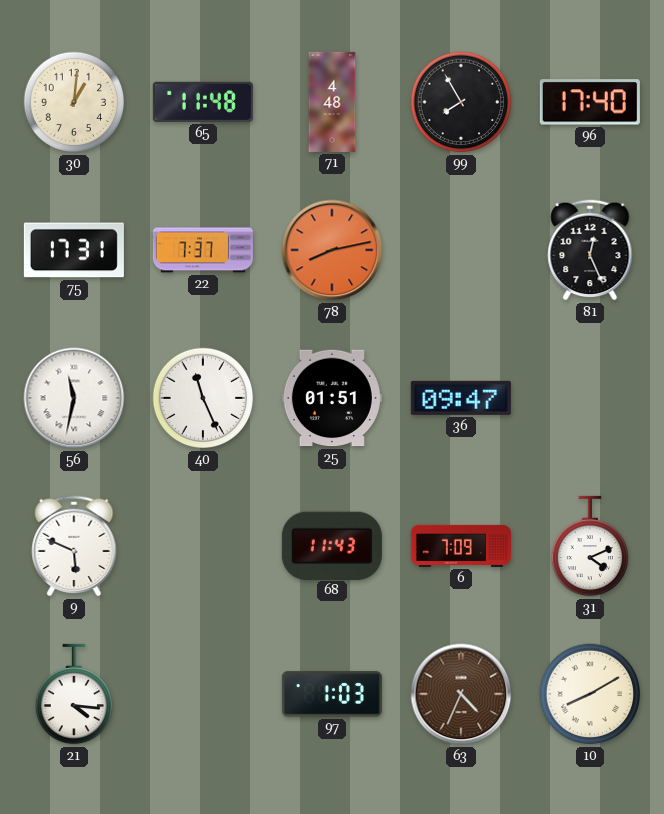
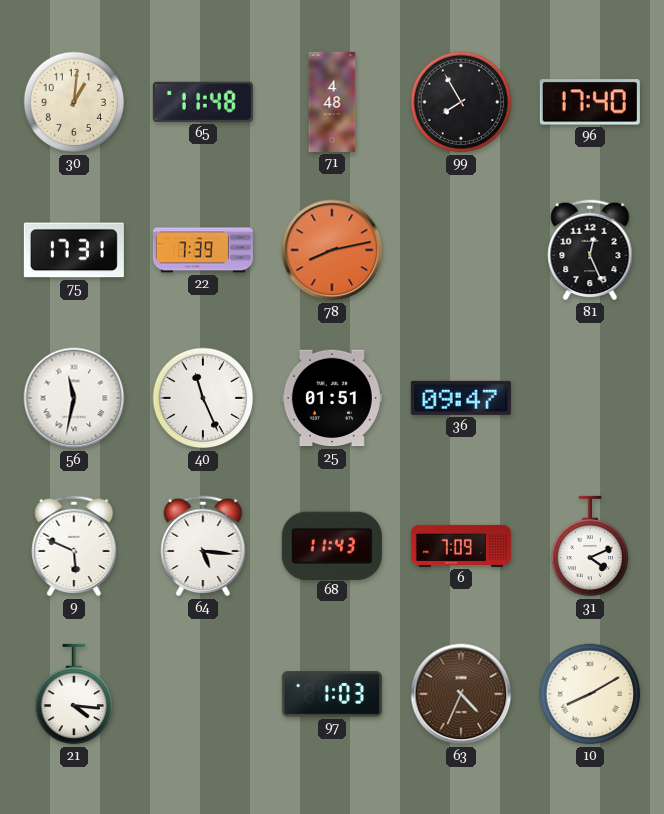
22: 7:37 -> 7:39 (203, 250)
64: none -> 5:16 (203, 546)
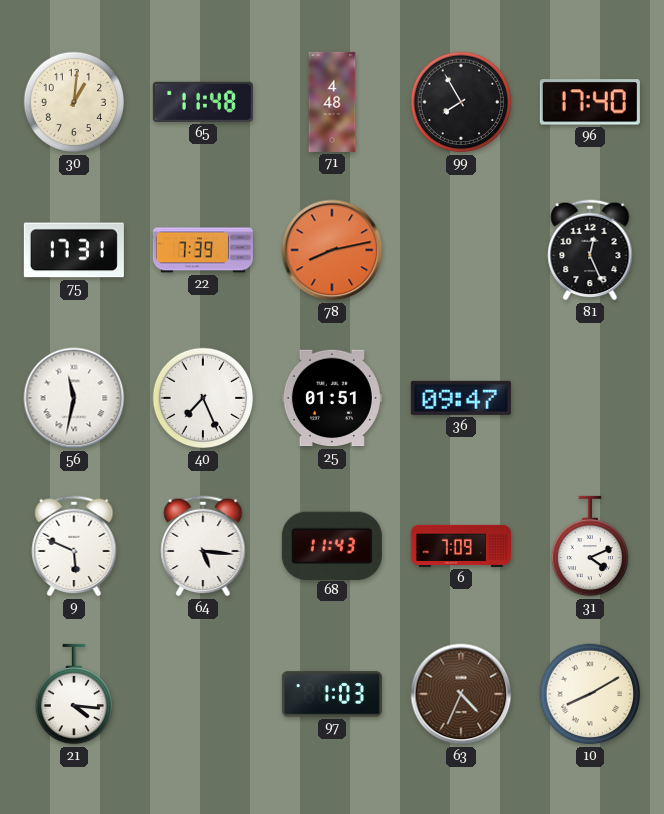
40: 11:26 -> 7:26 (203, 398)
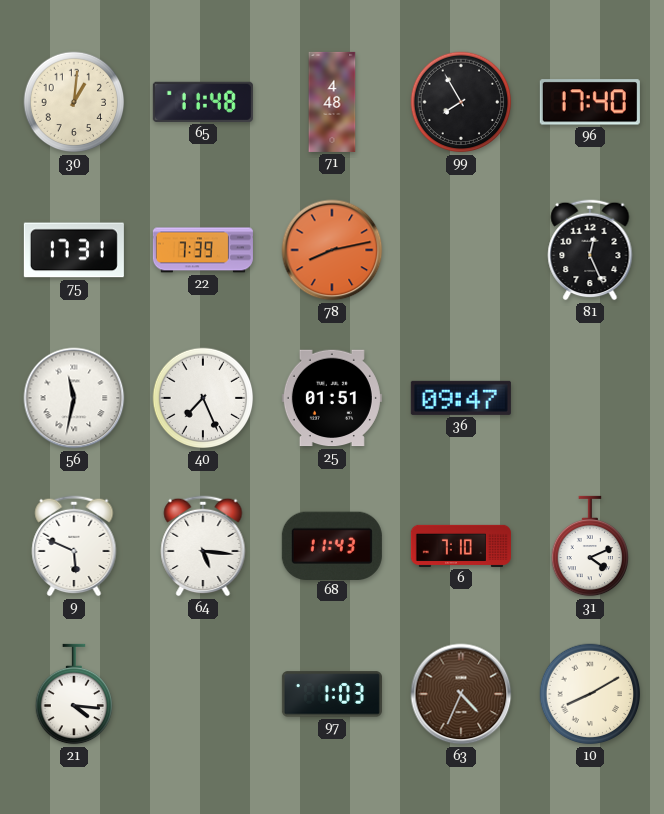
6: 7:09 -> 7:10 (461, 546)
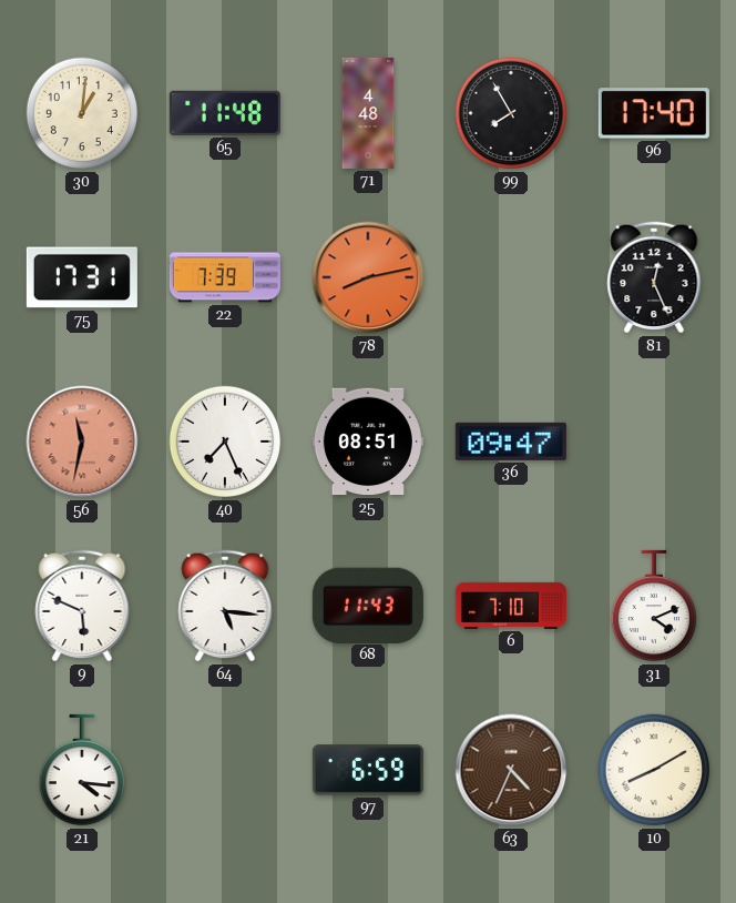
56 dial: white -> salmon (82, 442)
25: 01:51 -> 08:51 (368, 442)
97: 1:03 -> 6:59 (368, 770)
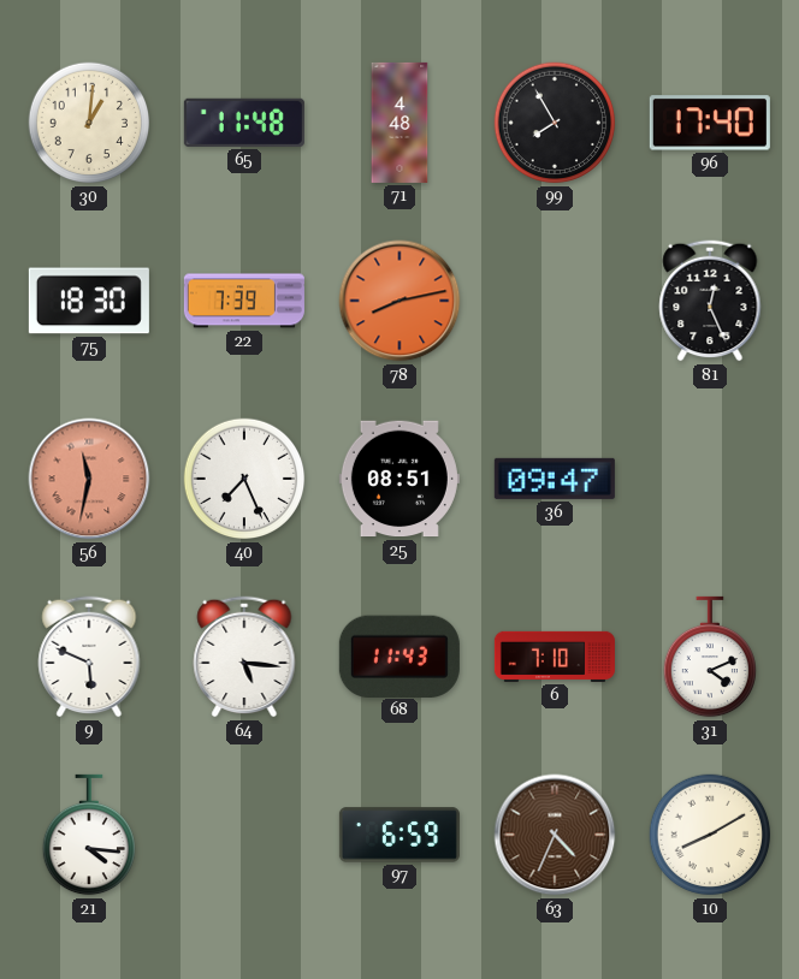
75: 17:31 -> 18:30 (89, 301)
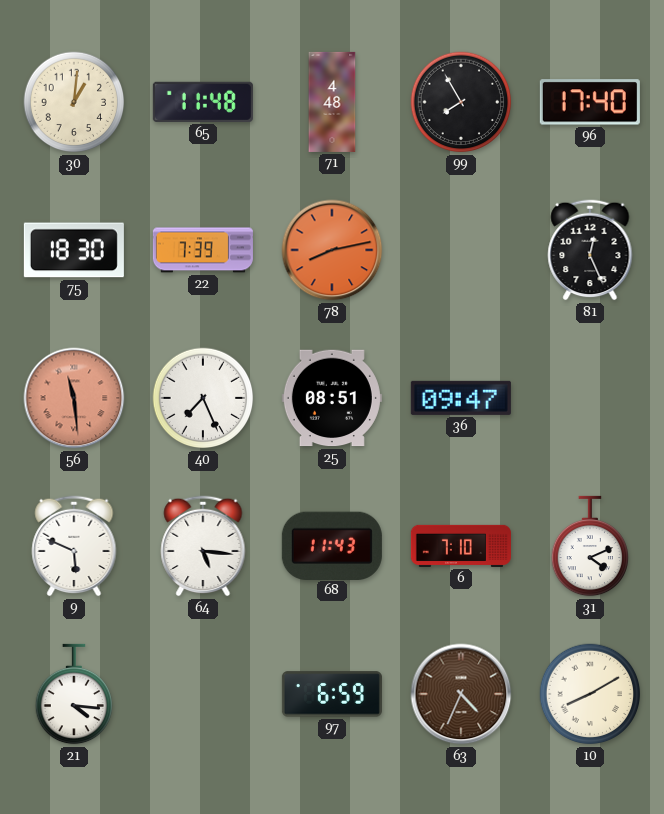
56: 11:32 -> 11:29 (74, 398)
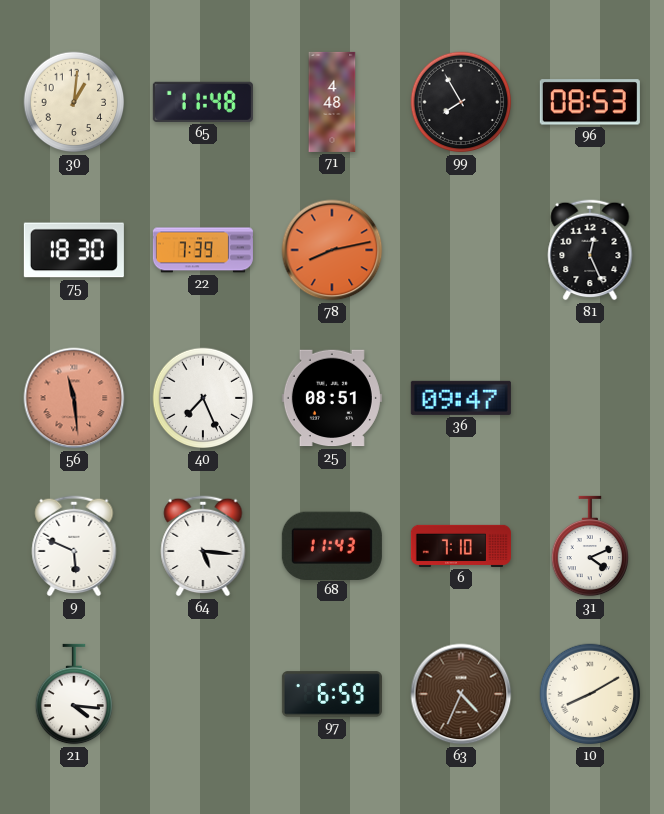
96: 17:40 -> 08:53 (590, 102)
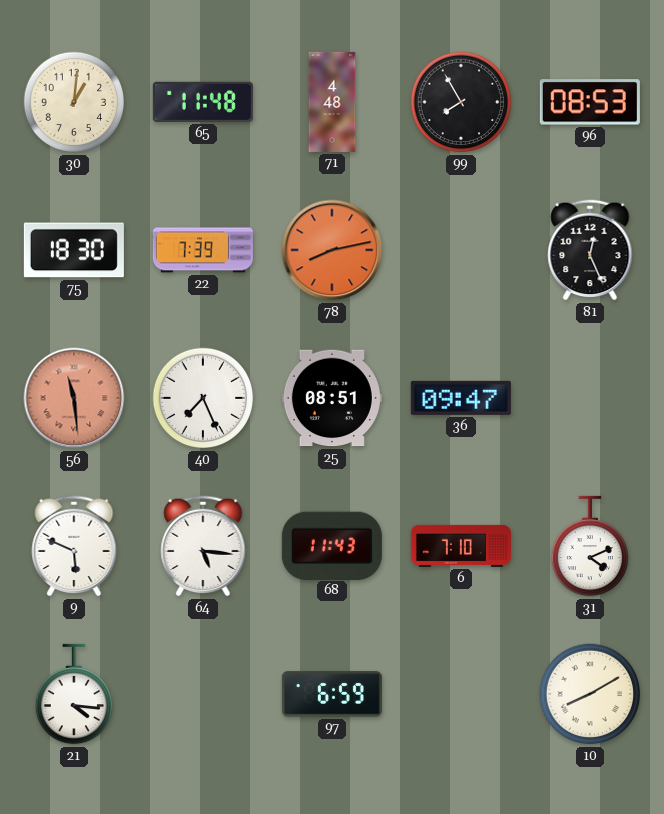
63: 4:34 -> none (461, 694)
